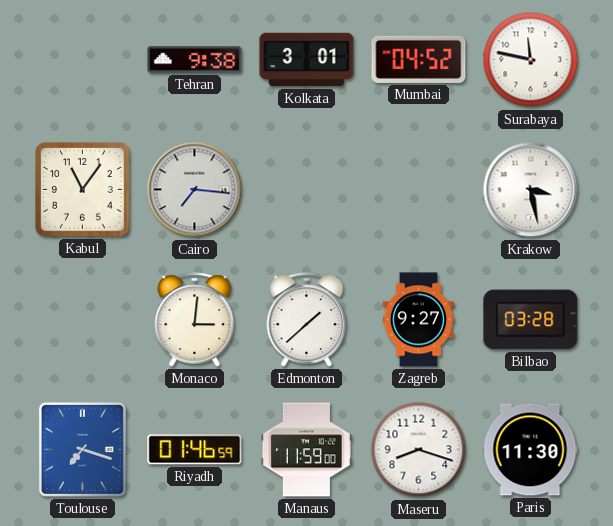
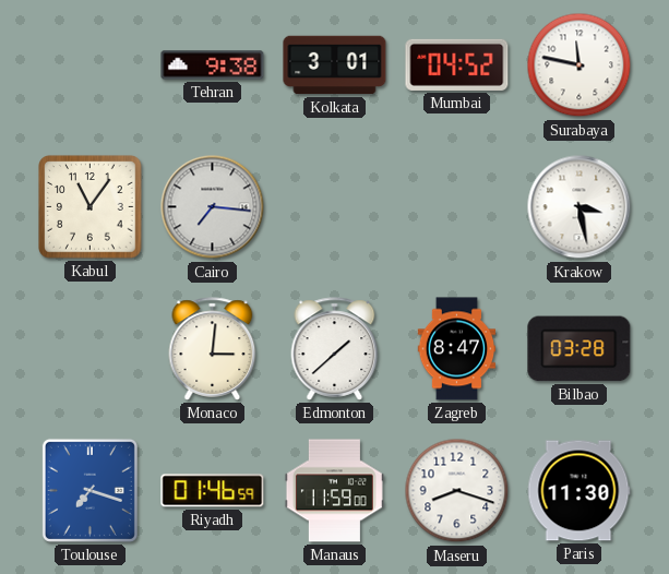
Zagreb: 9:27 -> 8:47 (457, 349)
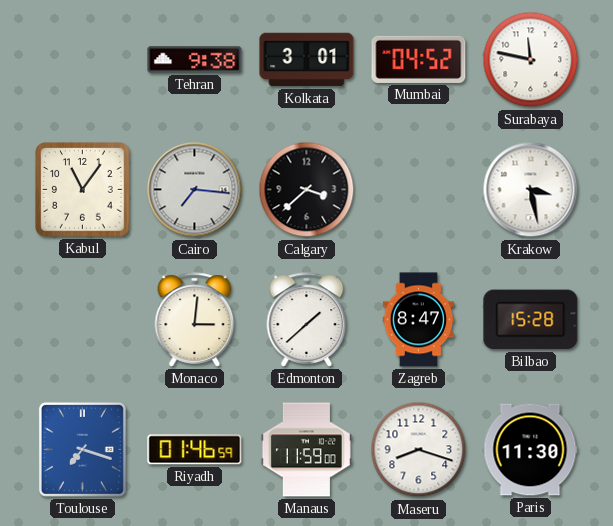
Calgary: none -> 3:38 (307, 190)
Bilbao: 03:28 -> 15:28 (531, 320)
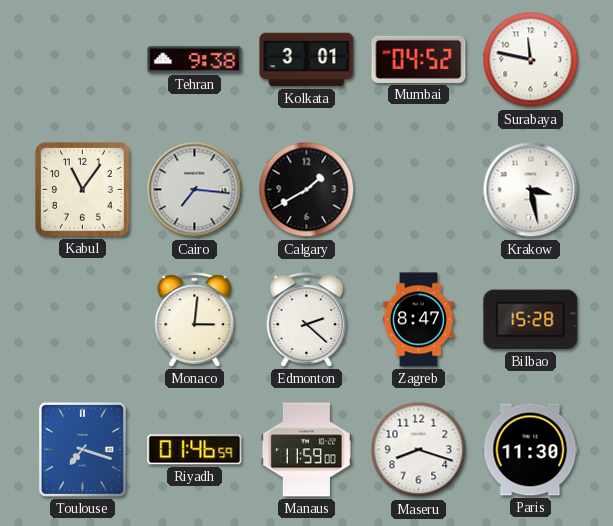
Calgary: 3:38 -> 1:40 (307, 190)
Edmonton: 1:38 -> 2:22 (307, 320)
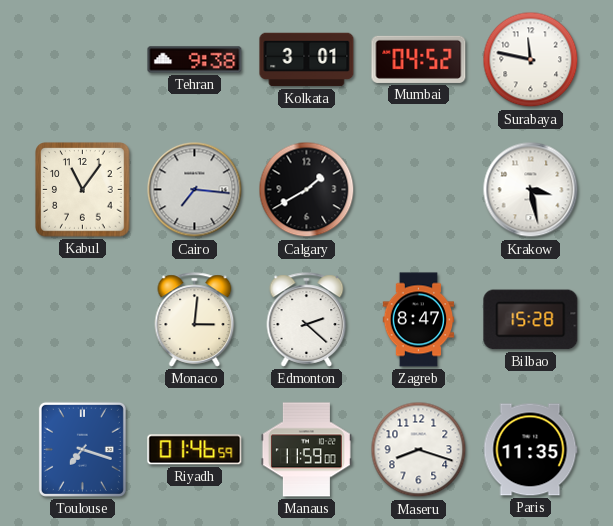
Paris: 11:30 -> 11:35 (530, 450)
